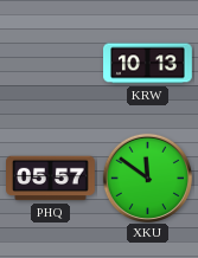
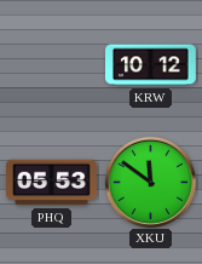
KRW: 10:13 -> 10:12 (151, 65)
PHQ: 05:57 -> 05:53 (52, 183)
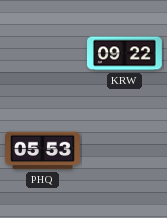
KRW: 10:12 -> 09:22 (125, 54)
XKU: 11:51 -> none (150, 182)
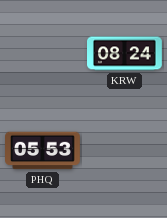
KRW: 09:22 -> 08:24 (125, 54)
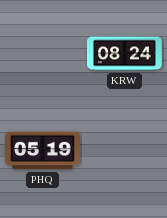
PHQ: 05:53 -> 05:19 (43, 151)
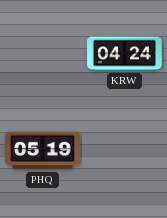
KRW: 08:24 -> 04:24 (125, 54)
